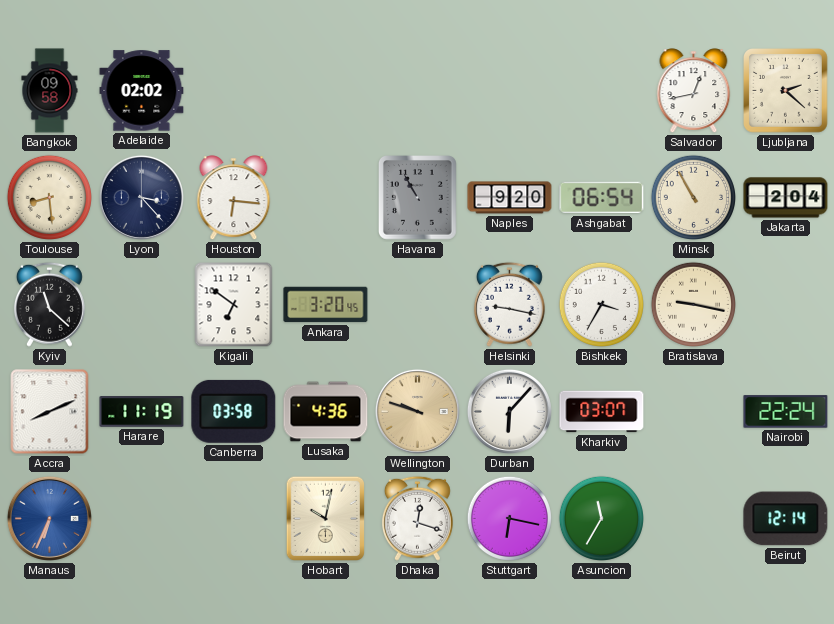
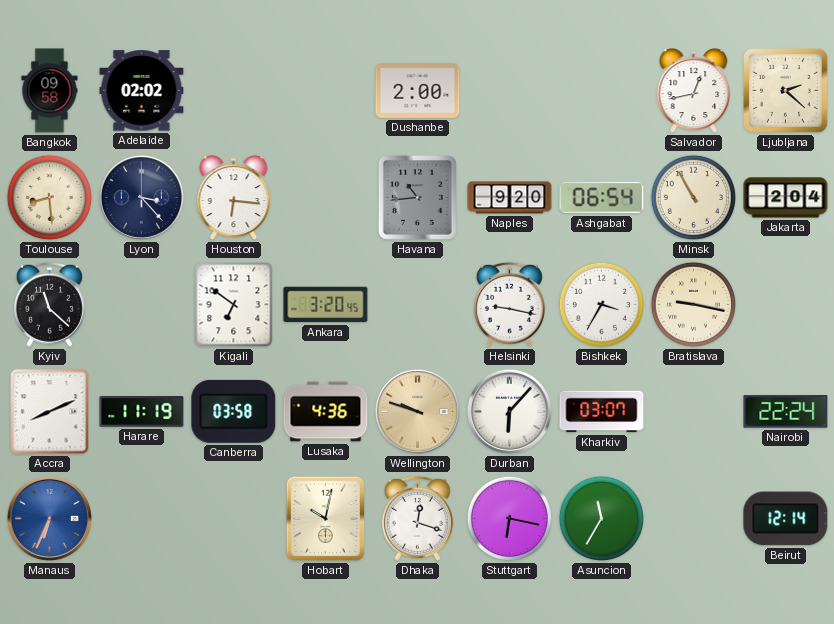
Dushanbe: none -> 2:00 (418, 91)
Havana: 10:55 -> 10:44 (417, 198)
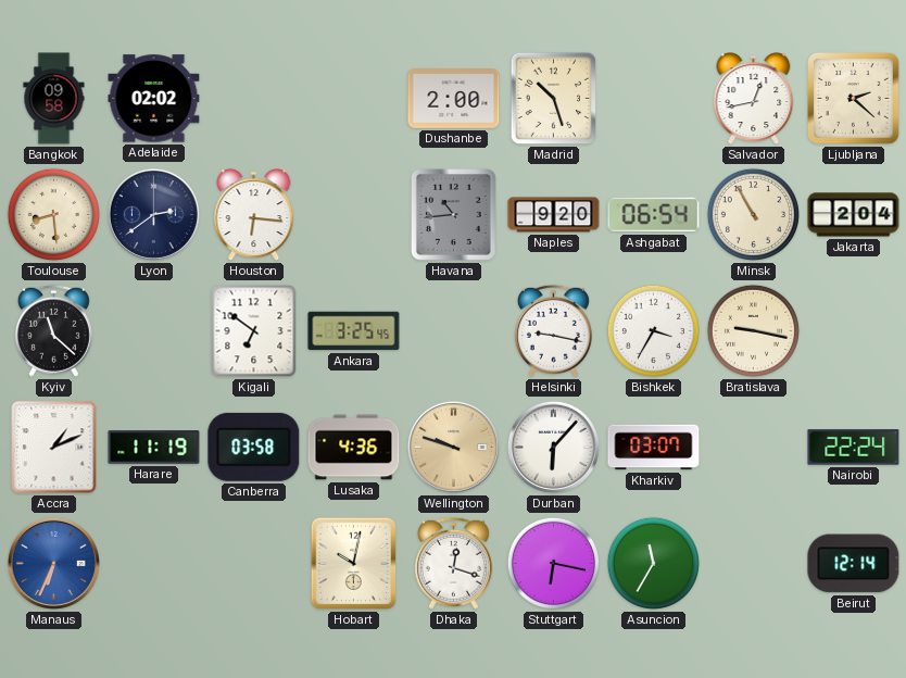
Madrid: none -> 10:27 (553, 99)
Lyon: 3:23 -> 2:39 (153, 214)
Ankara: 3:20 -> 3:25 (354, 331)
Accra: 8:11 -> 1:11 (54, 448)
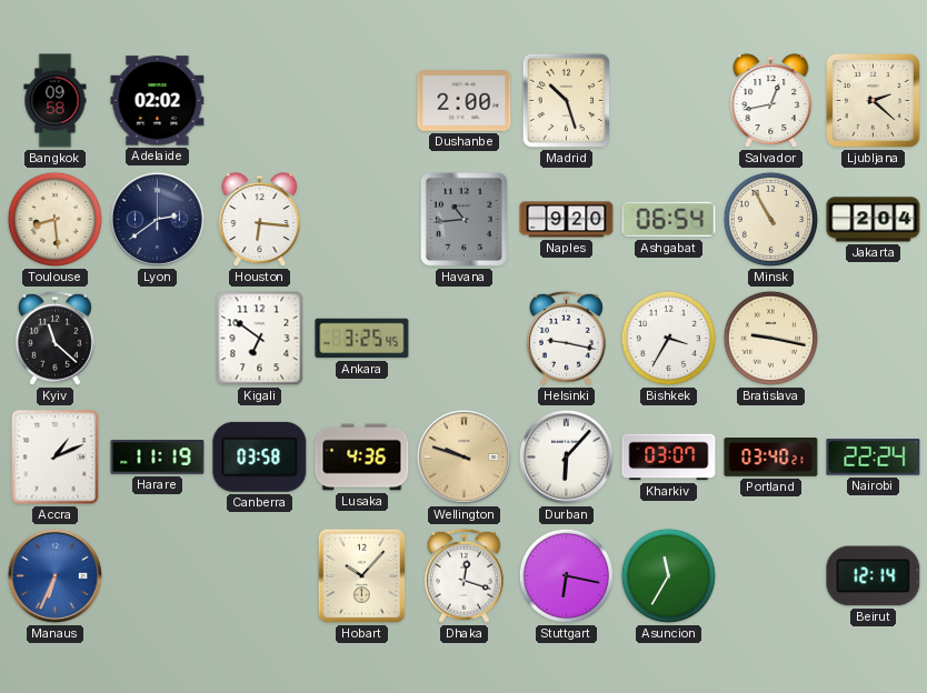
Portland: none -> 03:40 (771, 458)
Hobart: 10:02 -> 10:07 (362, 576)
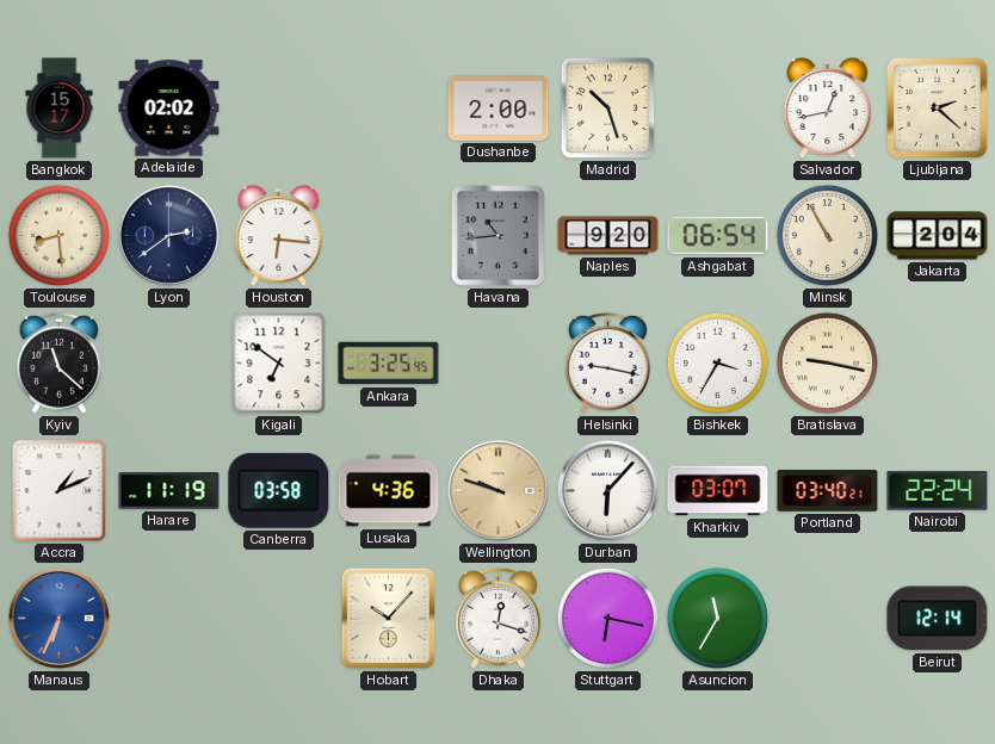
Bangkok: 09:58 -> 15:17 (60, 108)
